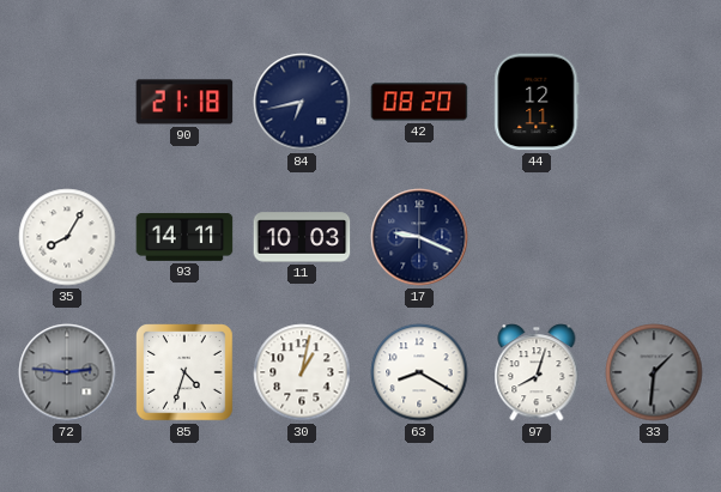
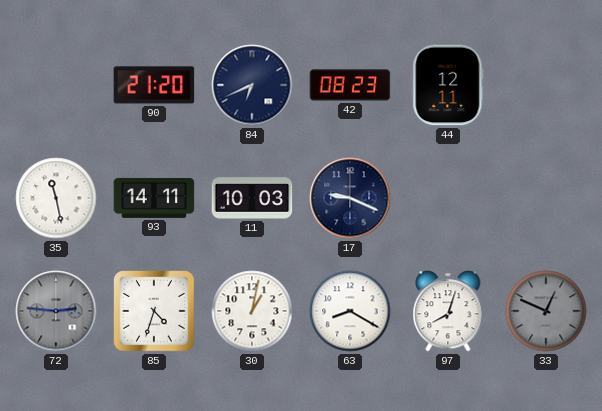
90: 21:18 -> 21:20 (154, 85)
84: 6:43 -> 6:41 (252, 85)
42: 08:20 -> 08:23 (350, 85)
35: 8:05 -> 11:28 (56, 198)
33: 1:31 -> 12:49 (546, 311)
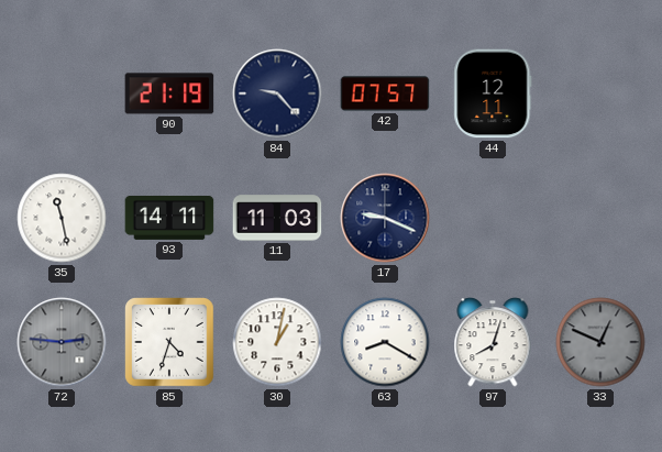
90: 21:20 -> 21:19 (169, 93)
84: 6:41 -> 9:23 (277, 93)
42: 08:23 -> 07:57 (385, 93)
11: 10:03 -> 11:03 (277, 218)
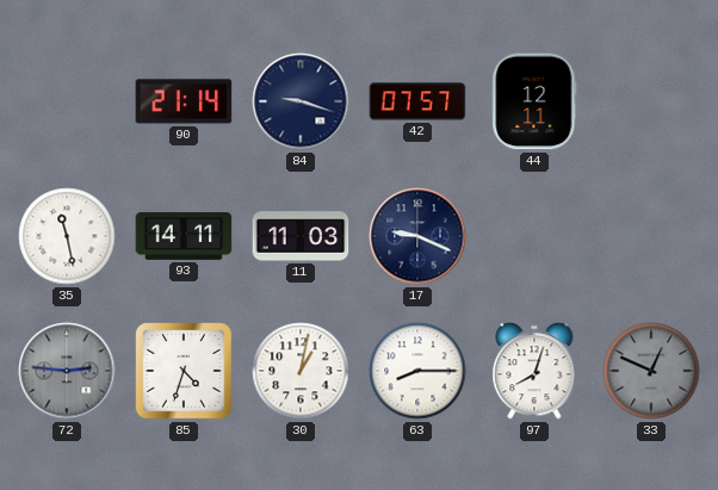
90: 21:19 -> 21:14 (184, 101)
84: 9:23 -> 9:18 (301, 101)
63: 8:20 -> 8:15 (417, 371)
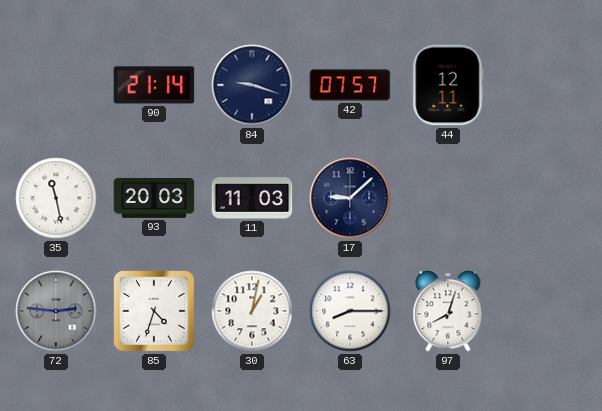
93: 14:11 -> 20:03 (154, 198)
17: 9:19 -> 9:08 (350, 198)
33: 12:49 -> none (651, 371)
